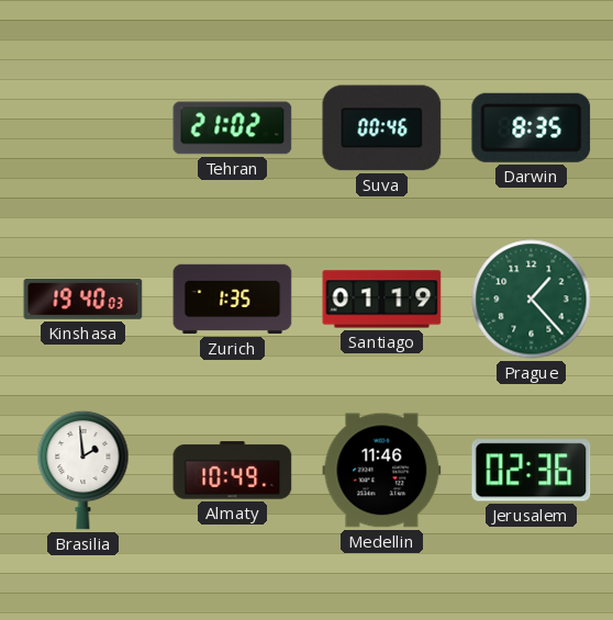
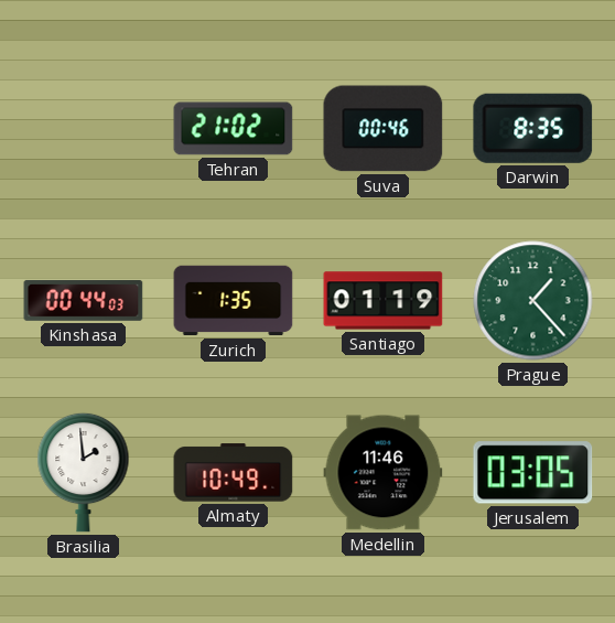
Kinshasa: 19:40 -> 00:44 (84, 300)
Jerusalem: 02:36 -> 03:05 (533, 473)
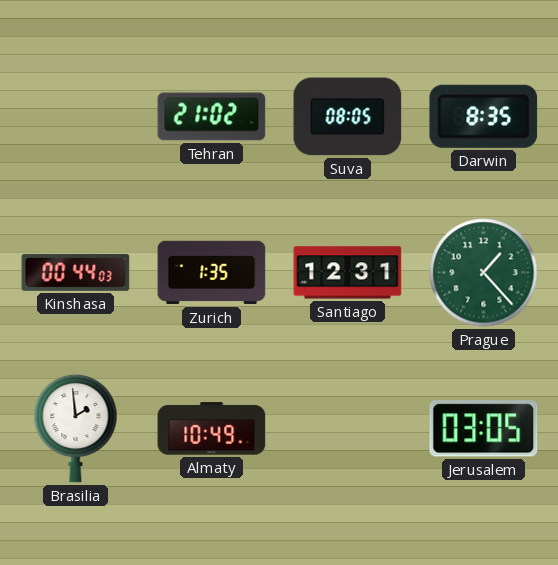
Suva: 00:46 -> 08:05 (348, 117)
Santiago: 01:19 -> 12:31 (348, 273)
Medellin: 11:46 -> none (384, 473)
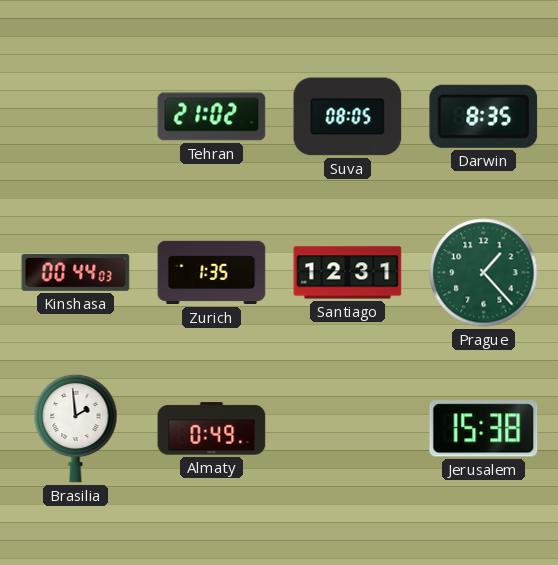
Almaty: 10:49 -> 0:49 (212, 429)
Jerusalem: 03:05 -> 15:38 (484, 429)
